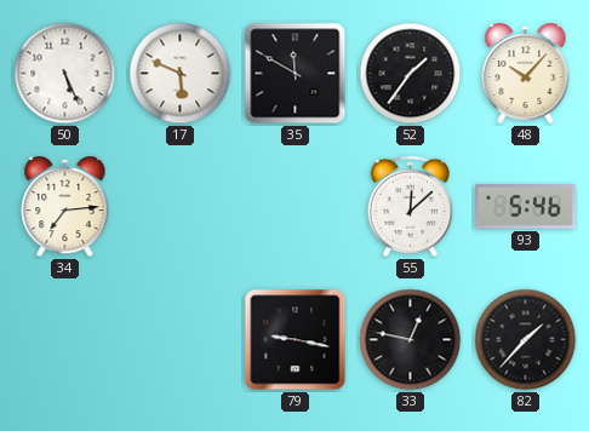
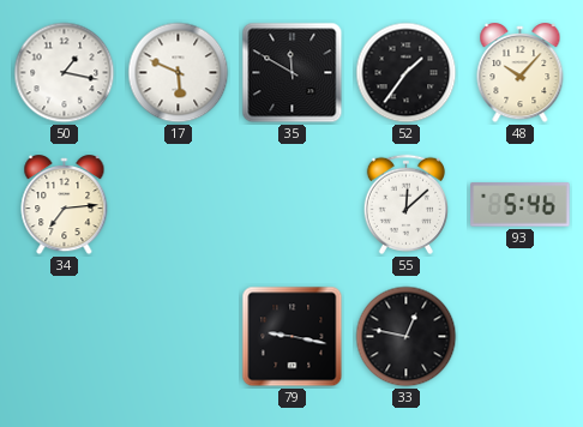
50: 5:26 -> 1:17 (65, 73)
82: 1:37 -> none (526, 340)
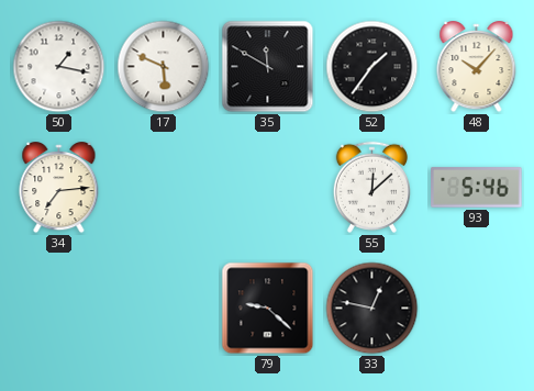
79: 9:17 -> 9:22 (268, 309)
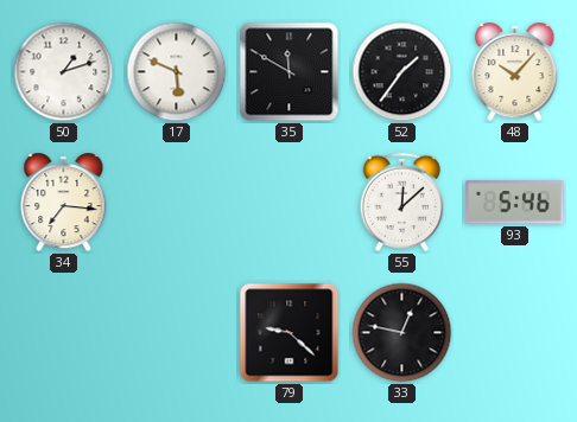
50: 1:17 -> 1:12 (64, 72)
34: 7:14 -> 7:16 (64, 203)
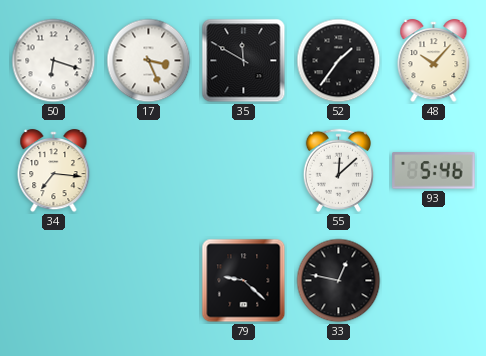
50: 1:12 -> 6:18 (54, 61)
17: 5:49 -> 3:26 (149, 61)
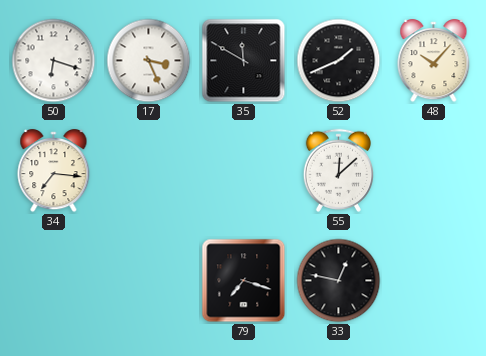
52: 1:36 -> 1:41 (339, 61)
93: 5:46 -> none (434, 171)
79: 9:22 -> 7:18 (244, 281)
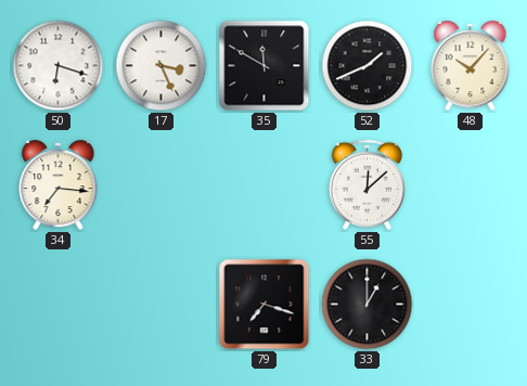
33: 12:47 -> 1:00 (368, 305)
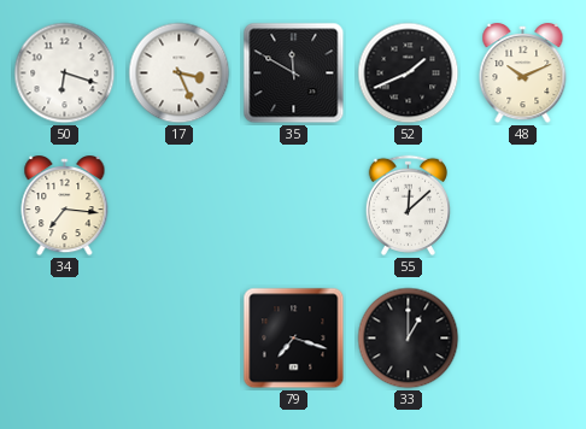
48: 10:07 -> 10:11 (523, 74)
